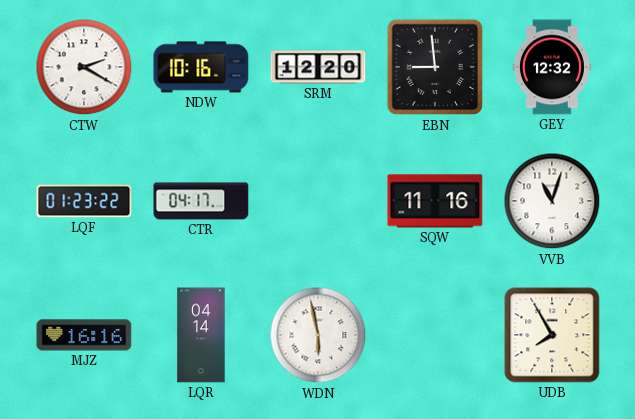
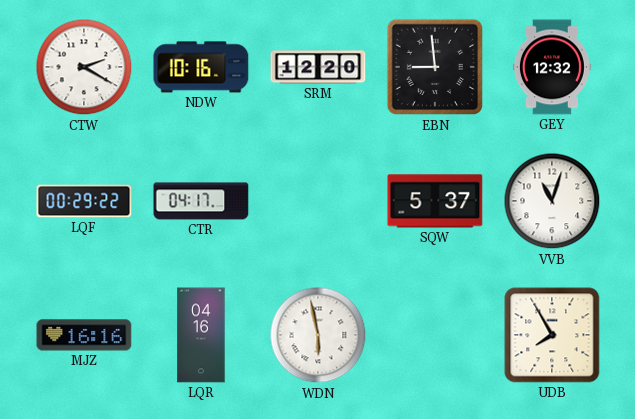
LQF: 01:23 -> 00:29 (84, 201)
SQW: 11:16 -> 5:37 (435, 201)
LQR: 04:14 -> 04:16 (201, 335)
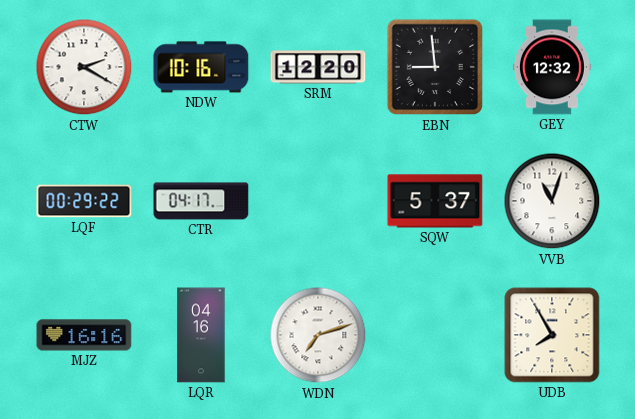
WDN: 5:58 -> 7:12 (318, 335)
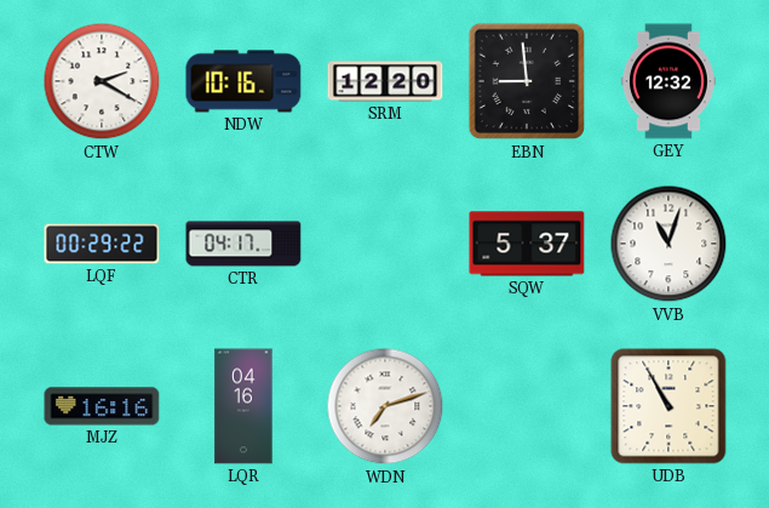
UDB: 7:55 -> 10:55 (668, 406)
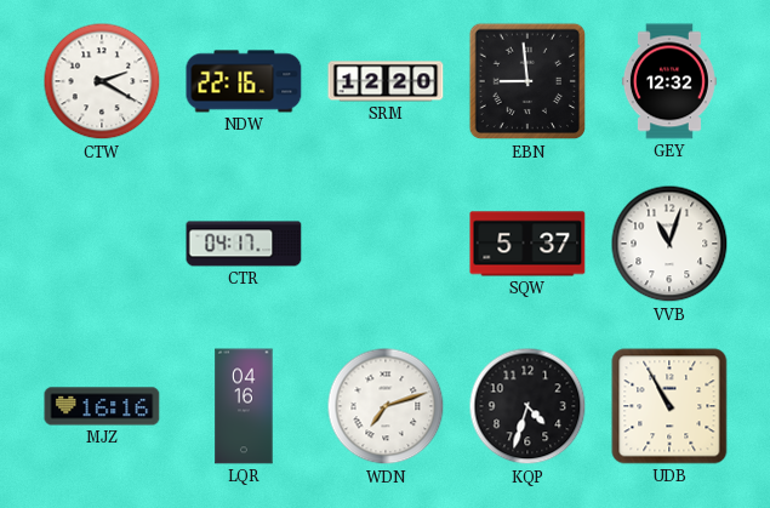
NDW: 10:16 -> 22:16 (244, 81)
LQF: 00:29 -> none (102, 244)
KQP: none -> 4:33 (527, 406)
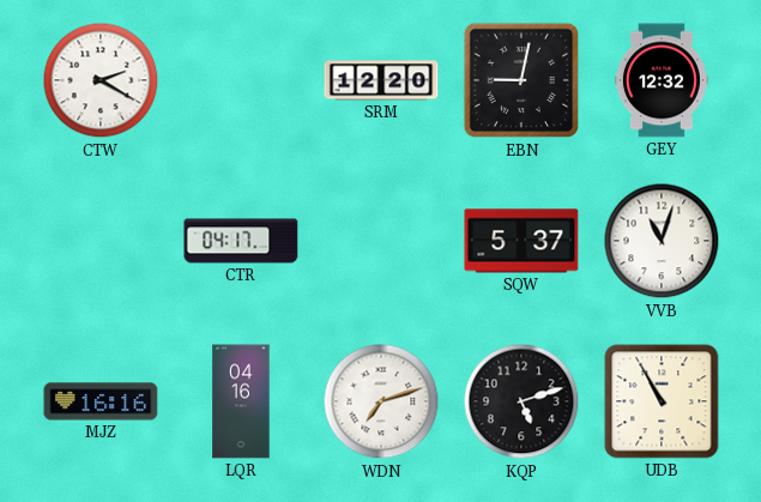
NDW: 22:16 -> none (244, 81)
EBN: 8:59 -> 9:02 (521, 80)
KQP: 4:33 -> 5:12 (521, 401)
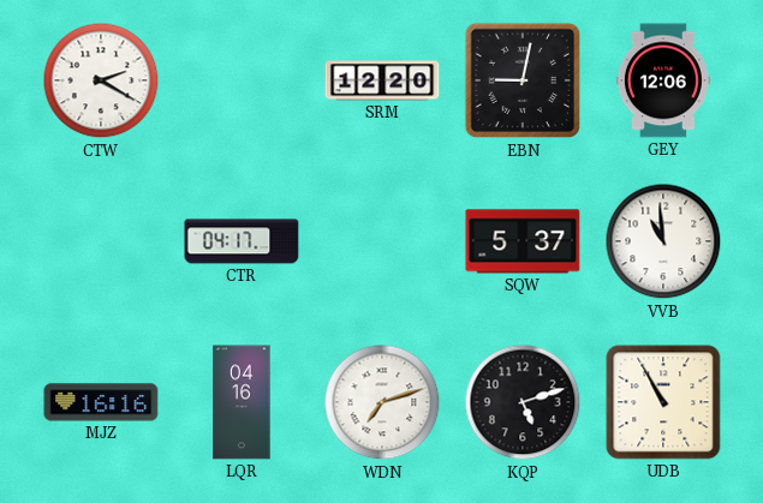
GEY: 12:32 -> 12:06 (663, 80)
VVB: 11:03 -> 10:59 (663, 241)
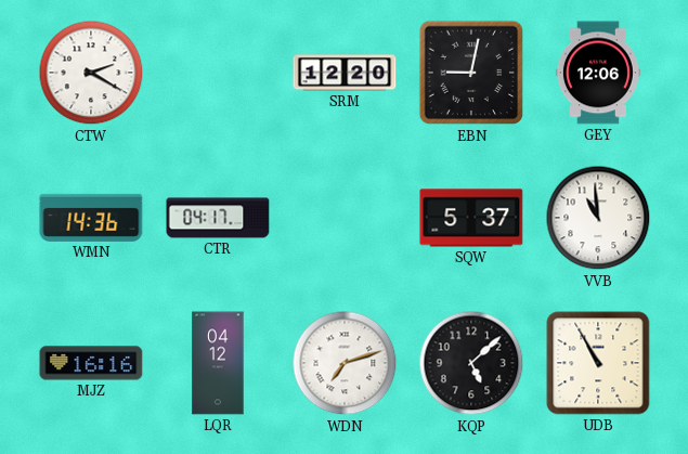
WMN: none -> 14:36 (91, 218)
LQR: 04:16 -> 04:12 (218, 363)
KQP: 5:12 -> 5:08 (471, 363)
